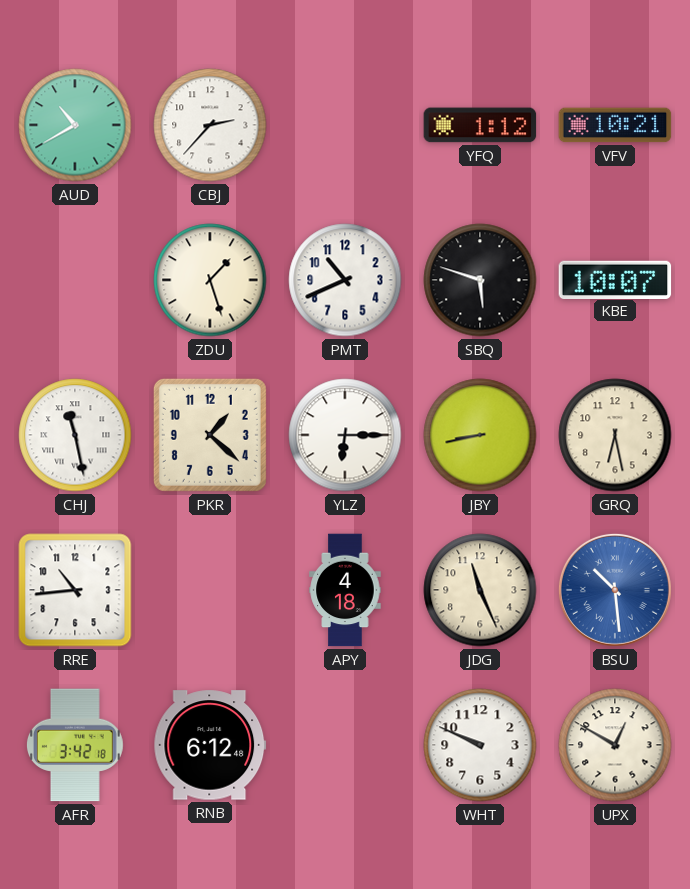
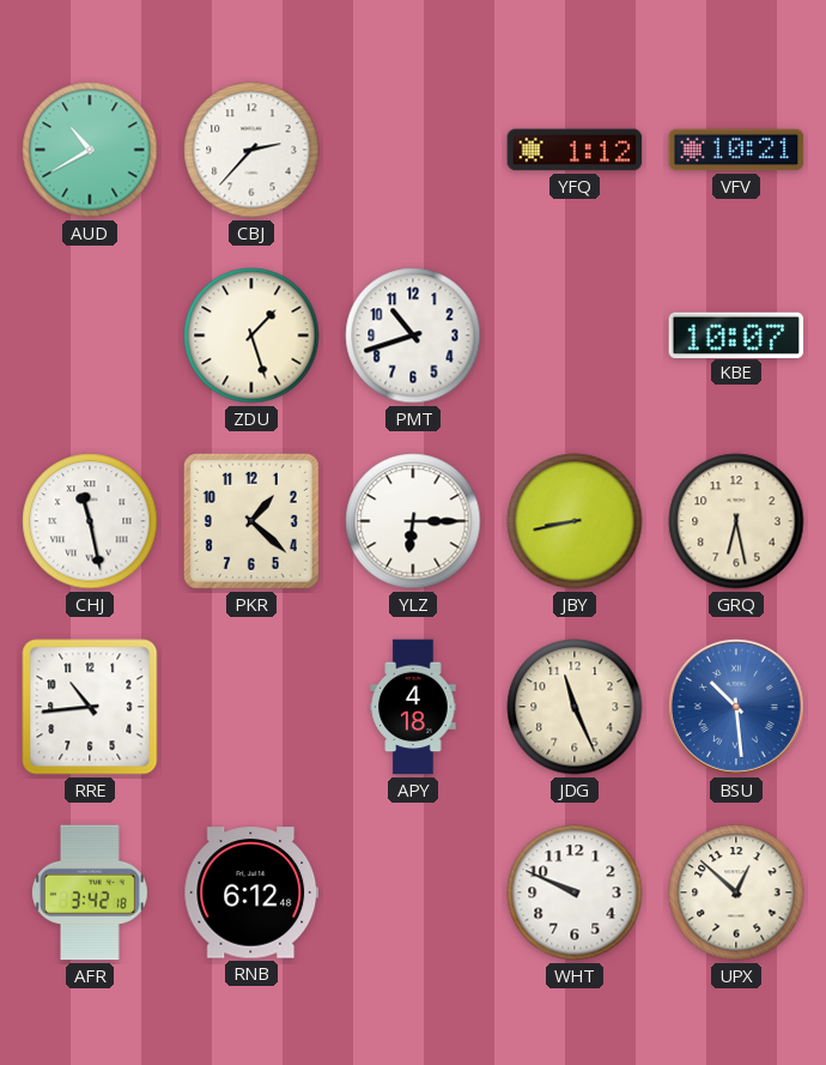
PMT: 10:41 -> 10:42 (413, 335)
SBQ: 5:48 -> none (480, 280)
UPX: 12:50 -> 12:52 (736, 892)
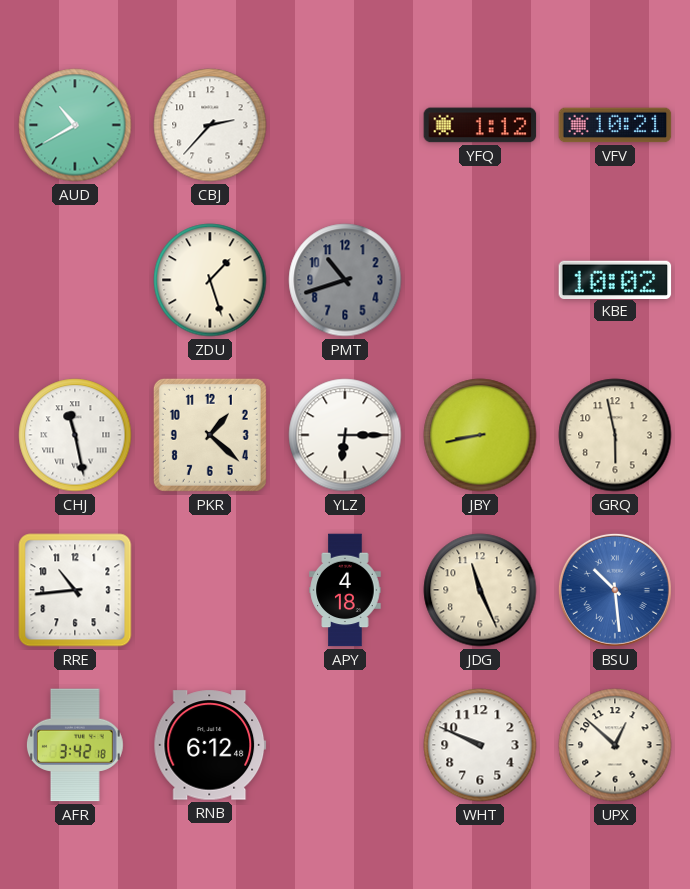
PMT dial: white -> grey (345, 280)
KBE: 10:07 -> 10:02 (615, 279)
GRQ: 6:28 -> 5:58 (615, 435)
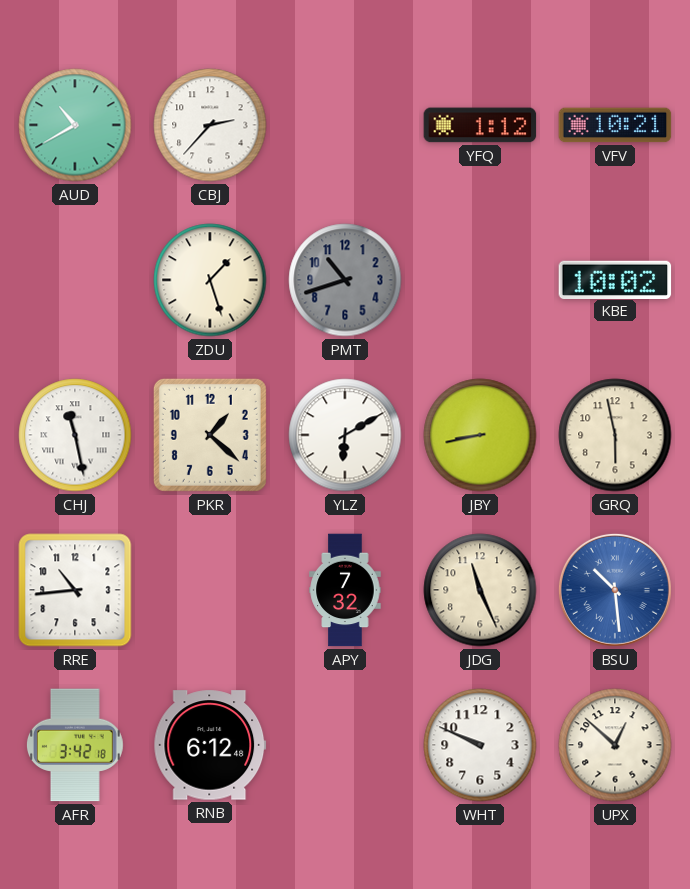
YLZ: 6:15 -> 6:10 (345, 435)
APY: 4:18 -> 7:32 (345, 590)
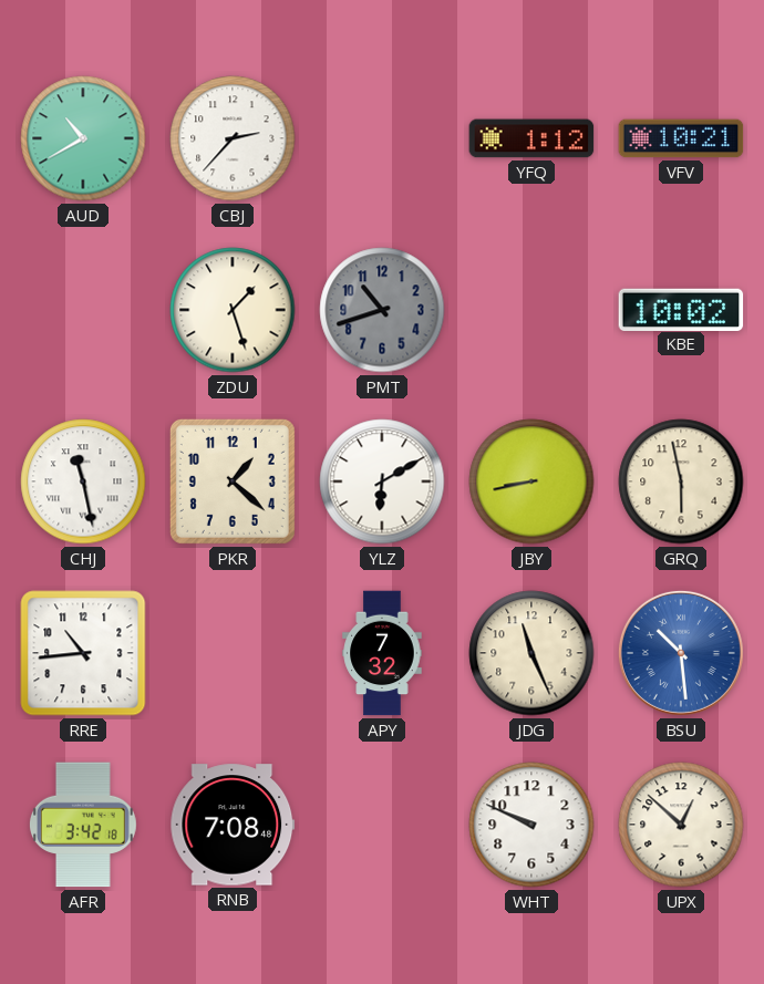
RNB: 6:12 -> 7:08 (233, 825)
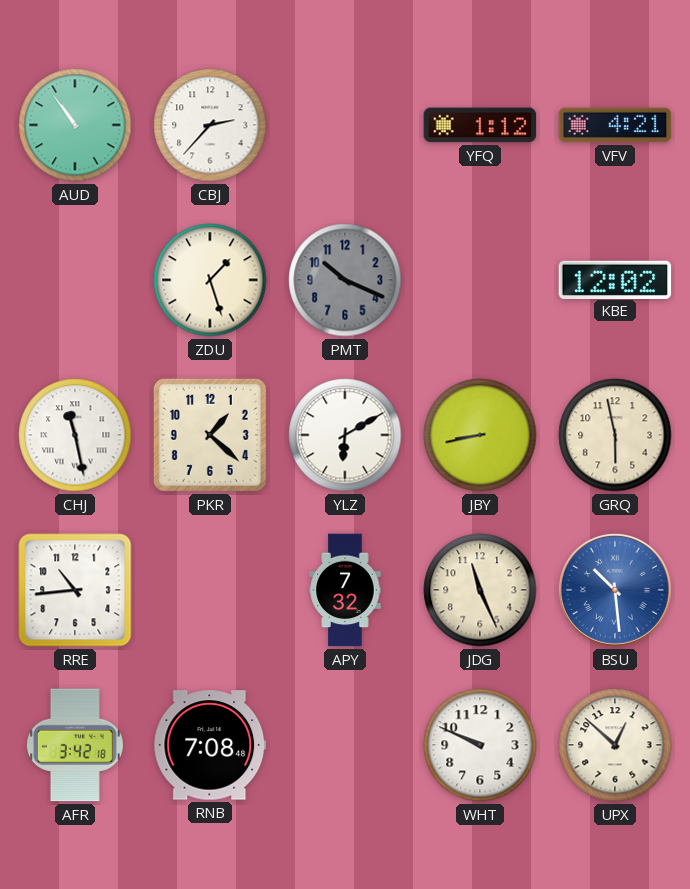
AUD: 10:40 -> 10:54 (75, 125)
VFV: 10:21 -> 4:21 (615, 125)
PMT: 10:42 -> 10:19 (345, 280)
KBE: 10:02 -> 12:02 (615, 279)
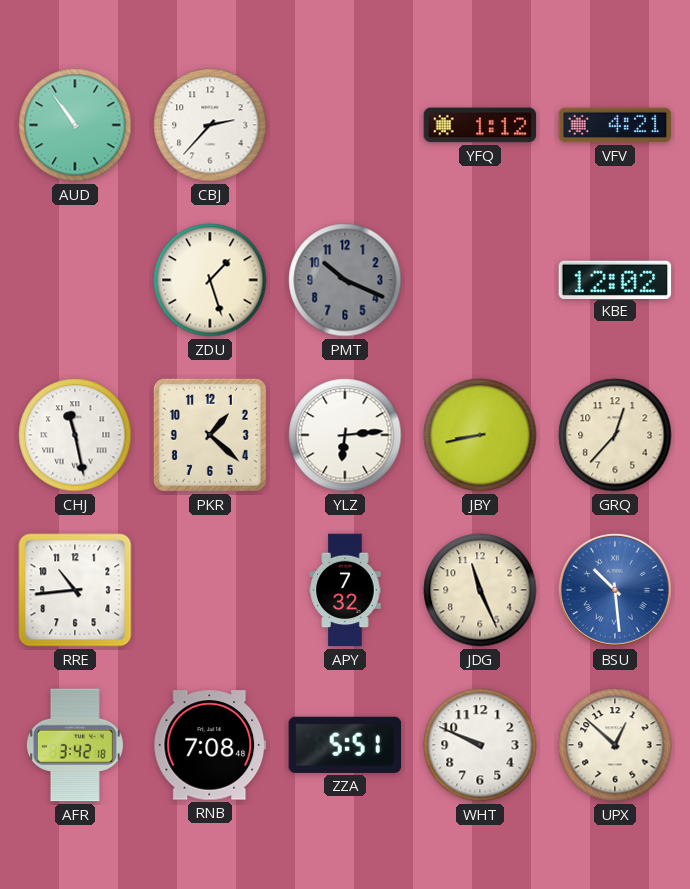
YLZ: 6:10 -> 6:14 (345, 435)
GRQ: 5:58 -> 12:37 (615, 435)
ZZA: none -> 5:51 (345, 745)
